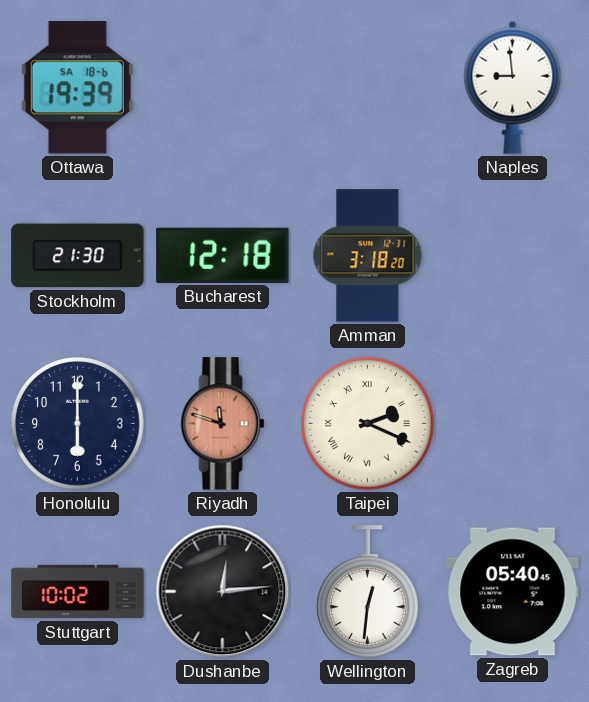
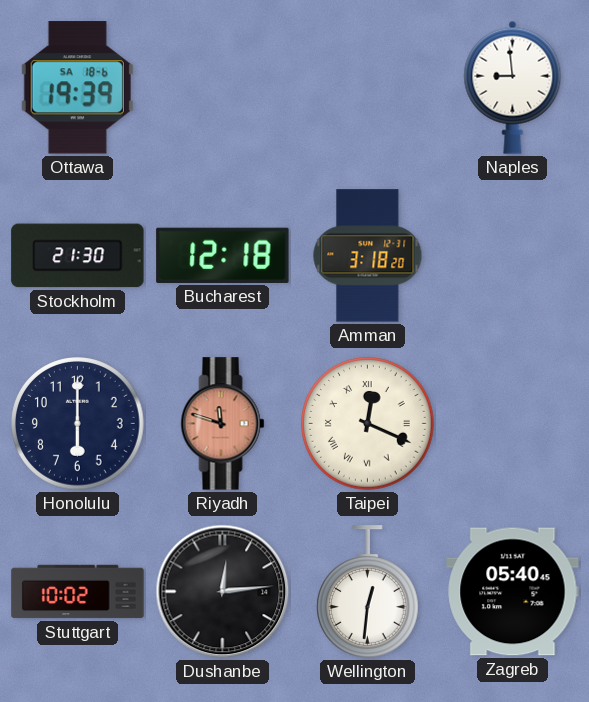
Taipei: 2:19 -> 12:19 (368, 424)
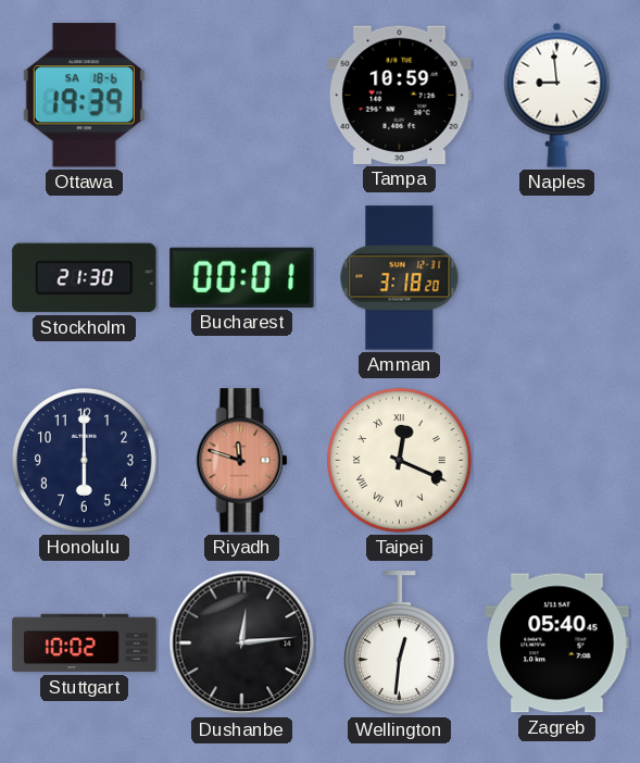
Tampa: none -> 10:59 (400, 95)
Bucharest: 12:18 -> 00:01 (242, 277)
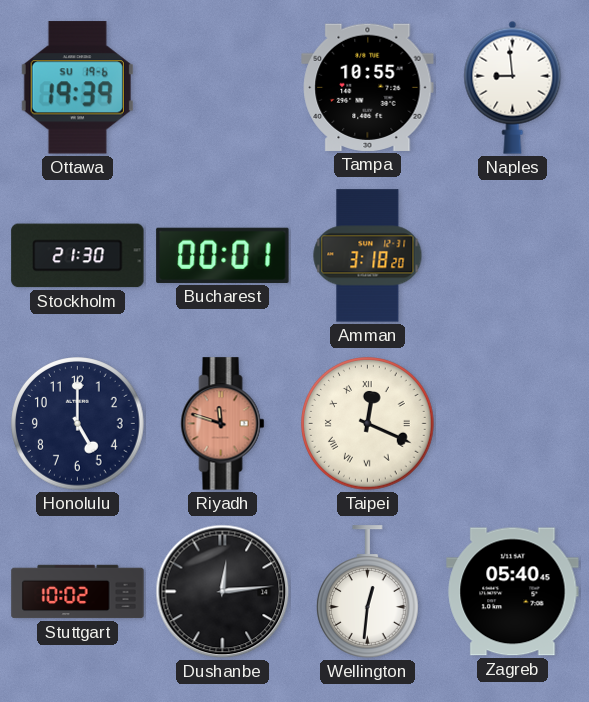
Ottawa date: SA 18-6 -> SU 19-6 (77, 88)
Tampa: 10:59 -> 10:55 (368, 87)
Honolulu: 6:00 -> 5:00 (78, 424)
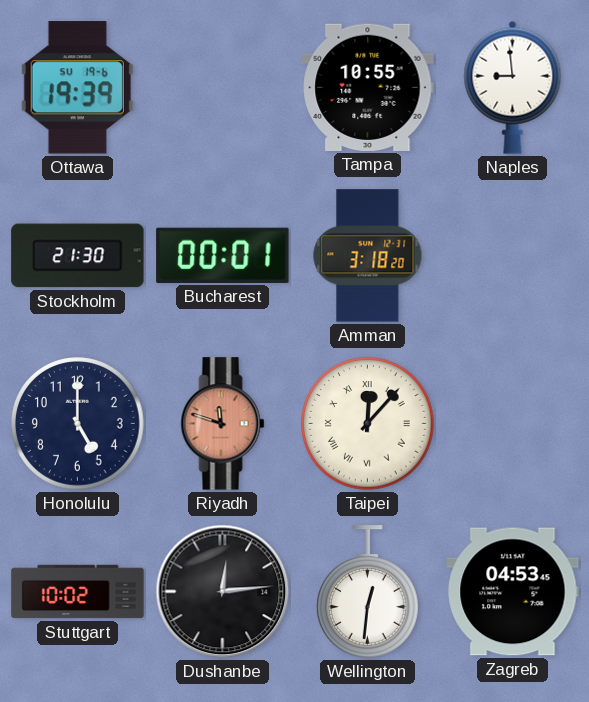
Taipei: 12:19 -> 12:07 (368, 424)
Zagreb: 05:40 -> 04:53 (513, 592)
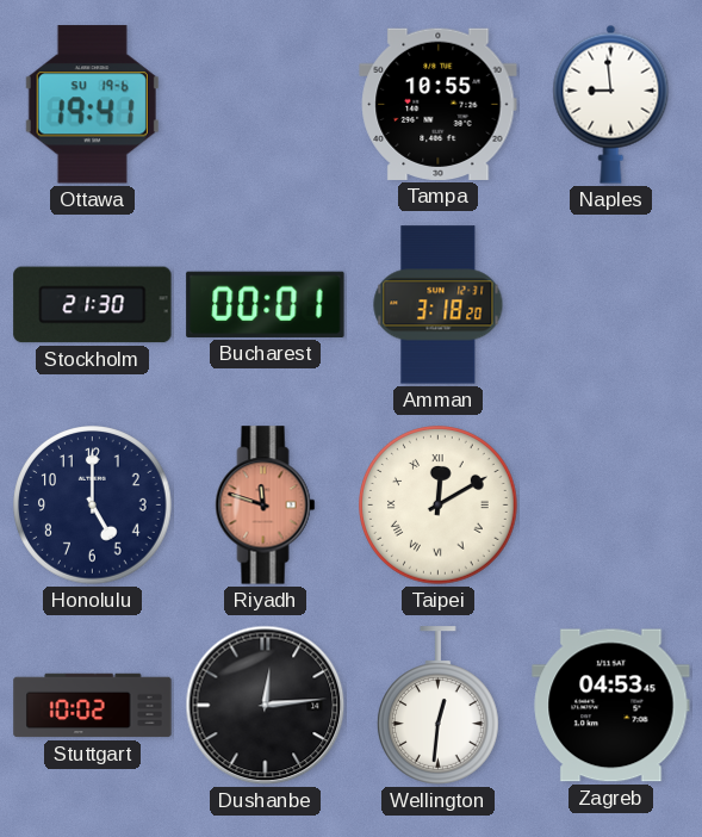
Ottawa: 19:39 -> 19:41 (92, 105)
Taipei: 12:07 -> 12:10 (439, 506)
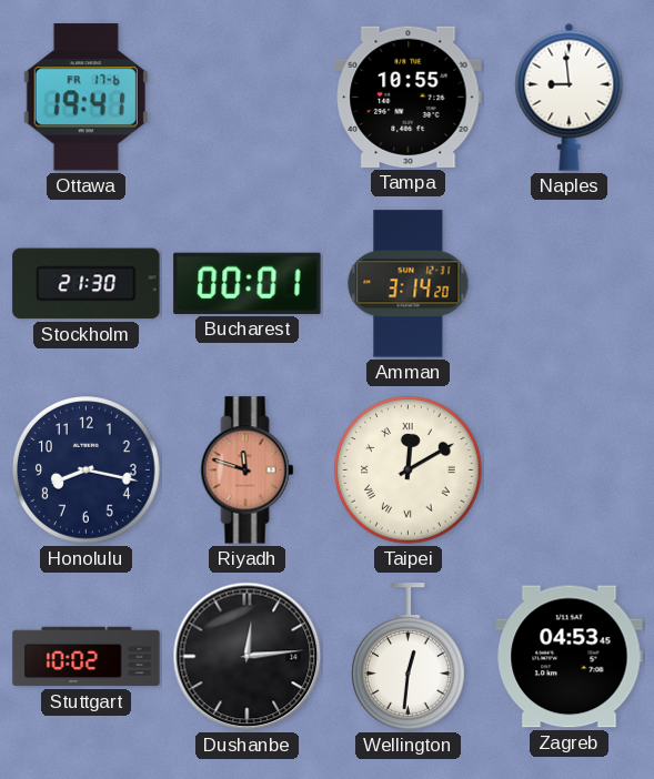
Ottawa date: SU 19-6 -> FR 17-6 (85, 98)
Amman: 3:18 -> 3:14 (409, 284)
Honolulu: 5:00 -> 8:17 (87, 471)
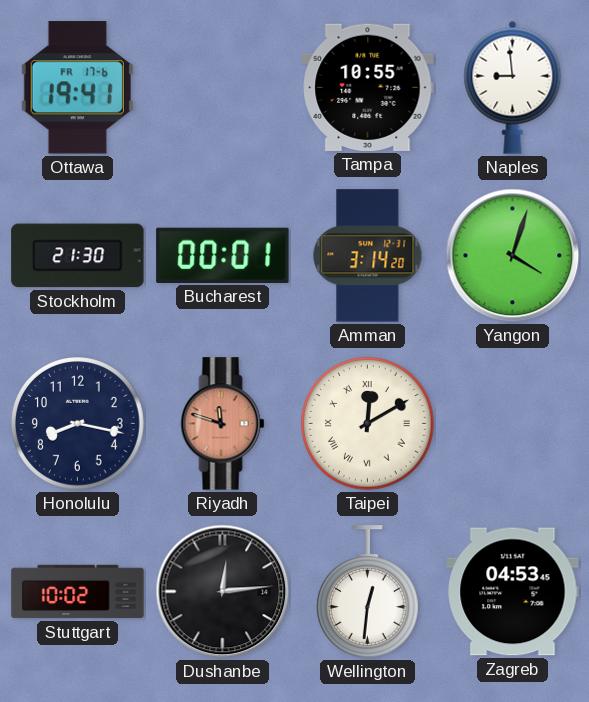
Yangon: none -> 4:03 (513, 256)
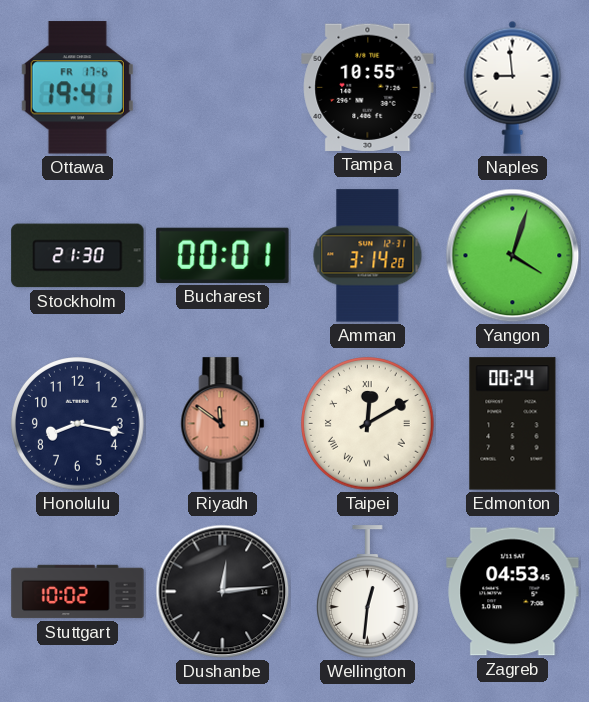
Riyadh: 11:48 -> 11:51 (223, 424)
Edmonton: none -> 00:24 (513, 424)
